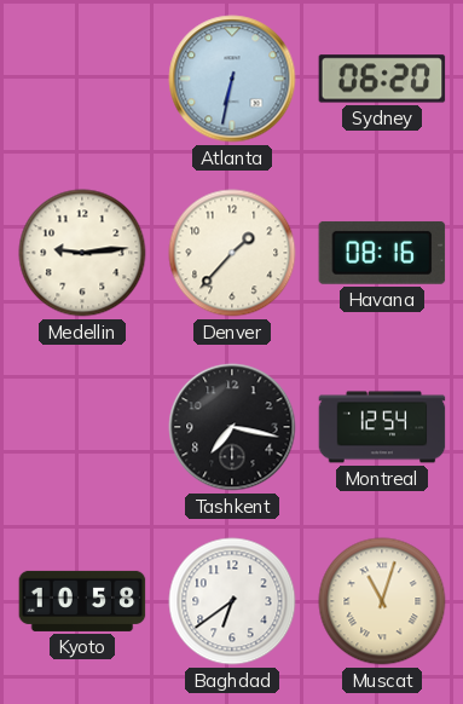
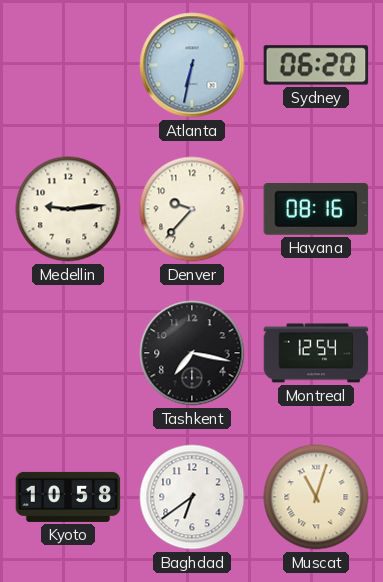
Denver: 1:37 -> 9:37 (192, 209)
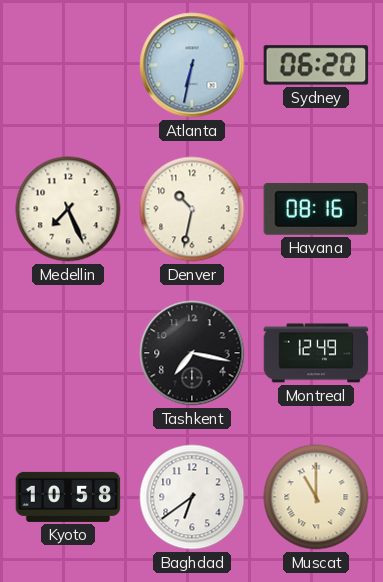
Medellin: 9:14 -> 7:26 (68, 209)
Denver: 9:37 -> 10:32 (192, 209)
Montreal: 12:54 -> 12:49 (316, 353)
Muscat: 11:03 -> 11:00 (316, 497)
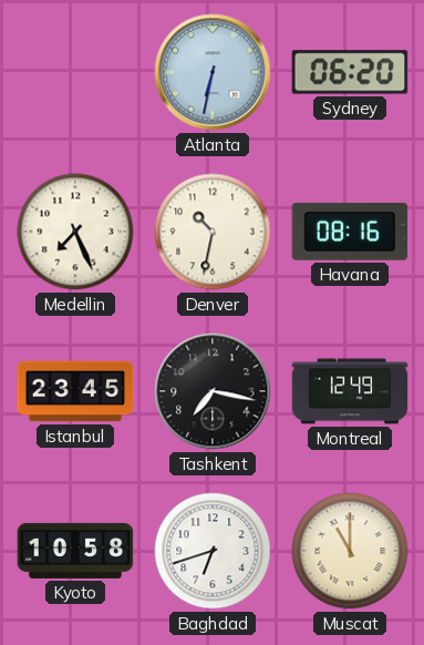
Istanbul: none -> 23:45 (75, 391)
Baghdad: 6:39 -> 6:42 (213, 551)
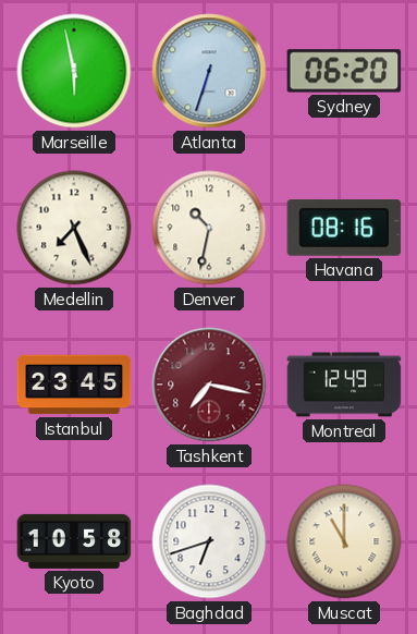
Marseille: none -> 5:58 (74, 71)
Atlanta: 6:32 -> 6:33 (209, 71)
Tashkent dial: black -> burgundy (209, 385)
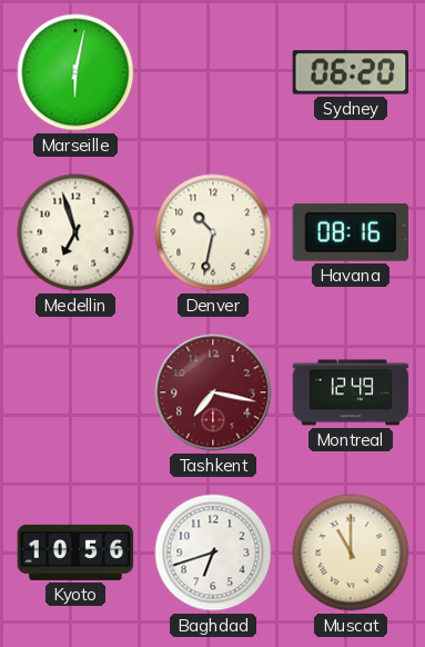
Marseille: 5:58 -> 6:02 (75, 72)
Atlanta: 6:33 -> none (209, 71)
Medellin: 7:26 -> 6:57 (75, 232)
Istanbul: 23:45 -> none (74, 385)
Kyoto: 10:58 -> 10:56 (75, 553)
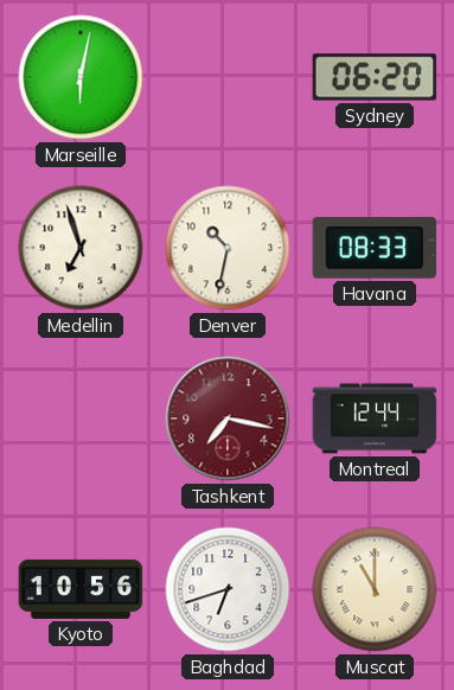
Havana: 08:16 -> 08:33 (375, 248)
Montreal: 12:49 -> 12:44 (375, 419)
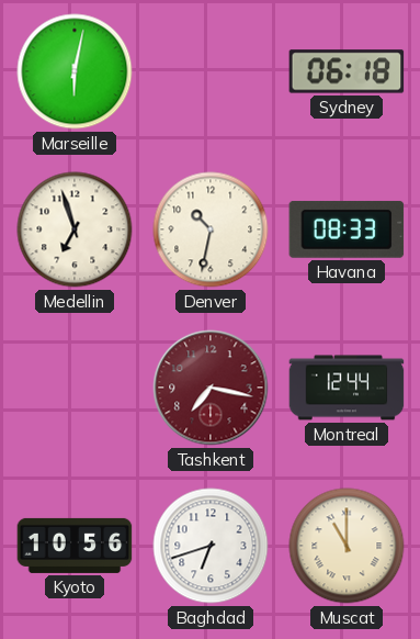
Sydney: 06:20 -> 06:18 (347, 71)
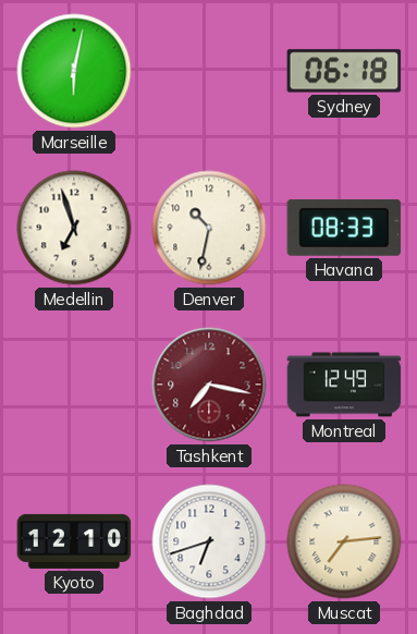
Montreal: 12:44 -> 12:49 (344, 385)
Kyoto: 10:56 -> 12:10 (74, 541)
Muscat: 11:00 -> 7:14 (344, 541)
